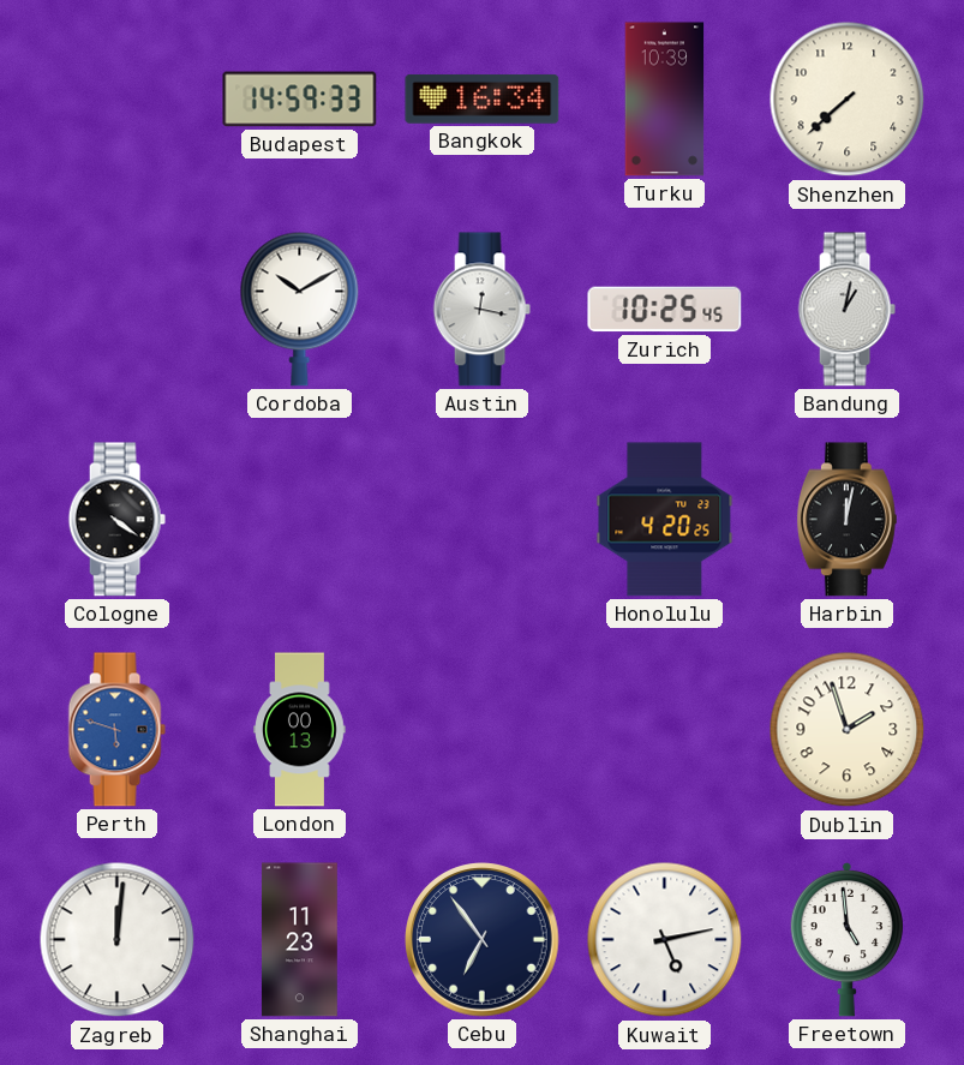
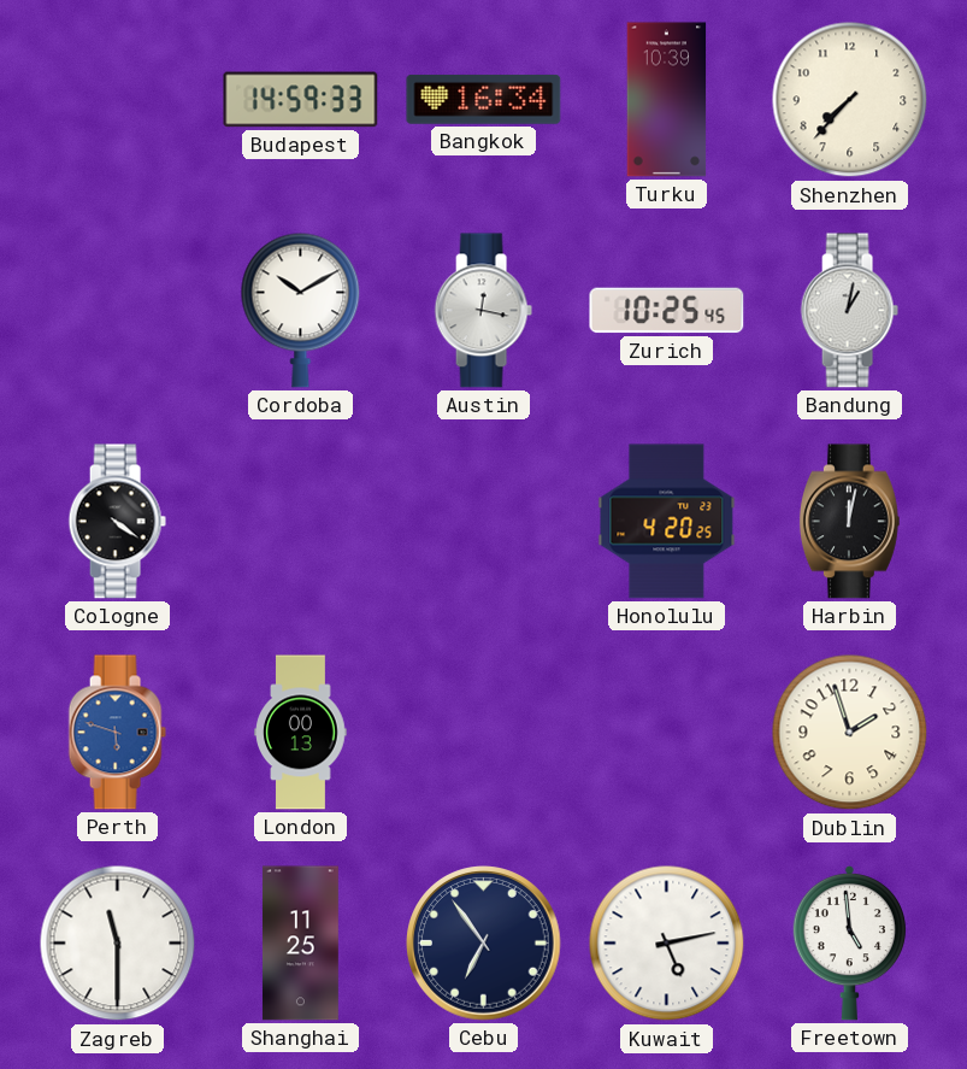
Shenzhen: 7:38 -> 7:37 (850, 100)
Zagreb: 12:01 -> 11:30 (118, 944)
Shanghai: 11:23 -> 11:25 (300, 944)
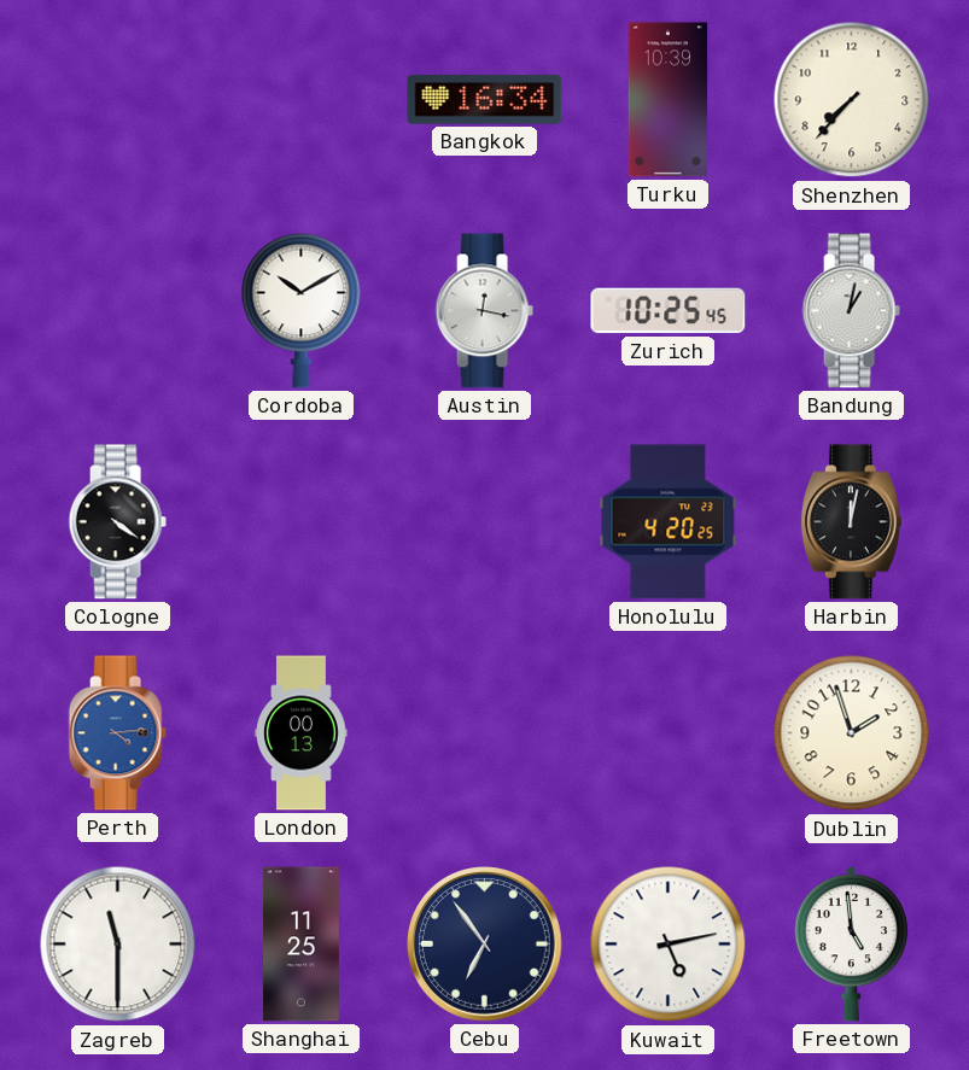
Budapest: 14:59 -> none (301, 100)
Perth: 5:48 -> 4:14 (117, 733)
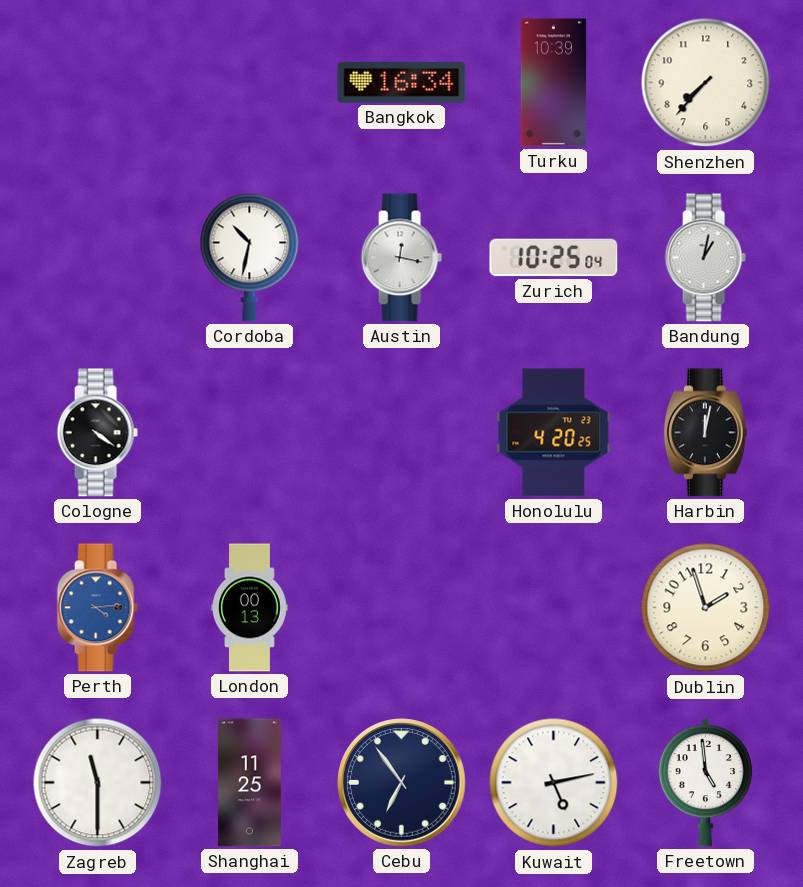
Cordoba: 10:10 -> 10:32 (250, 257)
Zurich: 10:25:45 -> 10:25:04 (554, 258)
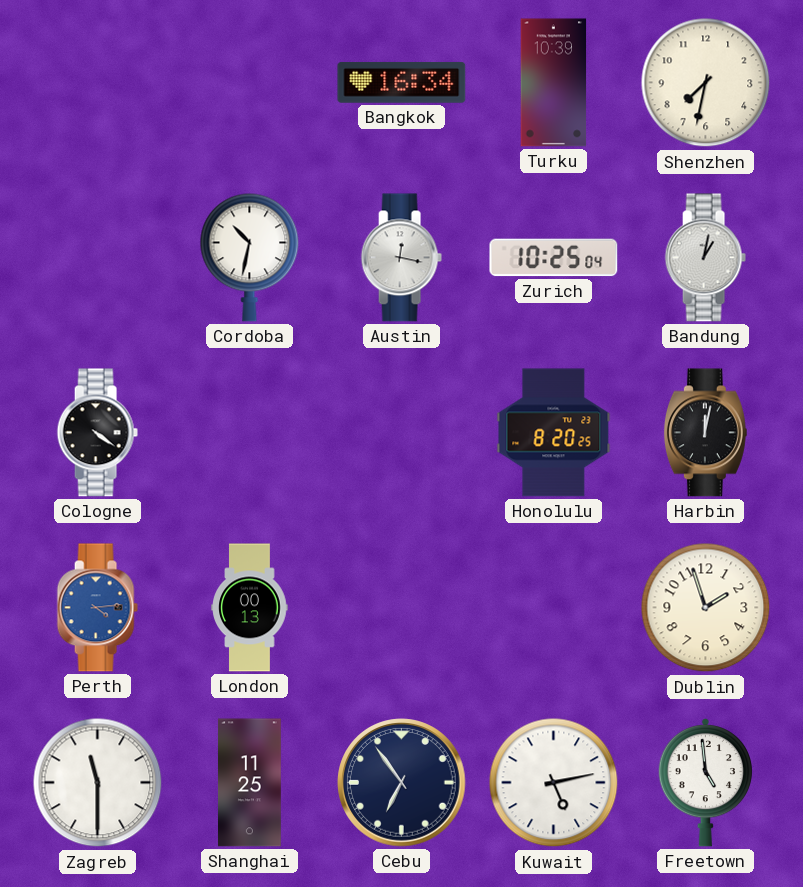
Shenzhen: 7:37 -> 7:32 (706, 83)
Honolulu: 4:20 -> 8:20 (554, 433)
